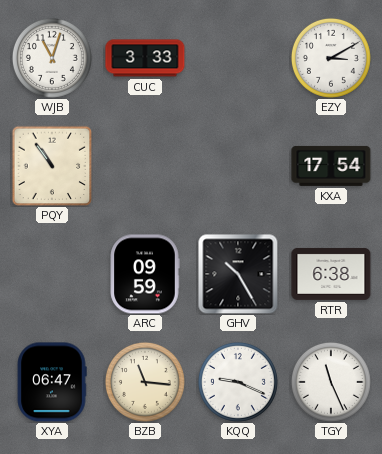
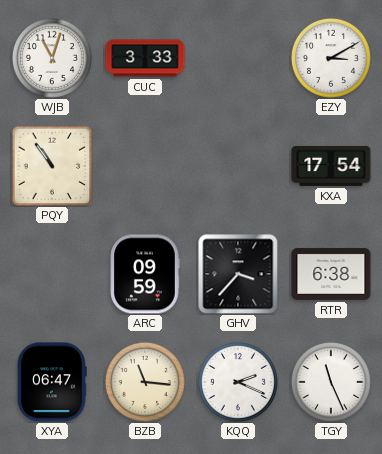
GHV: 10:25 -> 3:37 (238, 274)
KQQ: 9:19 -> 2:19 (238, 382)
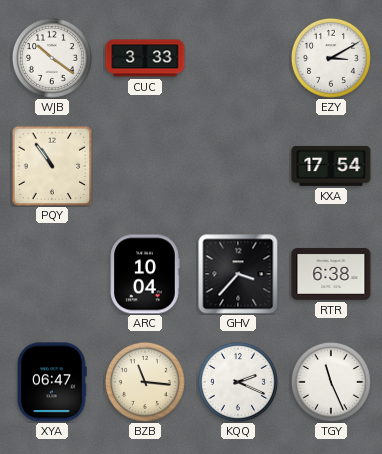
WJB: 11:03 -> 10:21 (52, 58)
ARC: 09:59 -> 10:04 (145, 274)
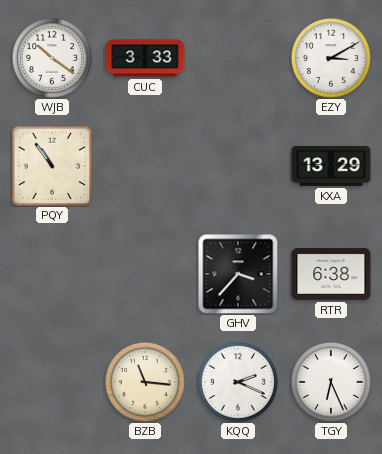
KXA: 17:54 -> 13:29 (331, 166)
ARC: 10:04 -> none (145, 274)
XYA: 06:47 -> none (52, 382)
TGY: 11:26 -> 6:26 (331, 382)
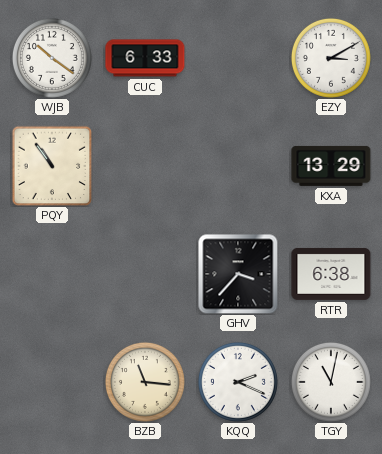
CUC: 3:33 -> 6:33 (145, 58)
TGY: 6:26 -> 11:02 (331, 382)
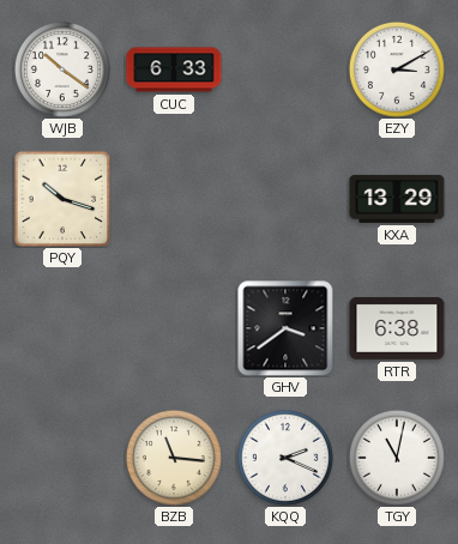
PQY: 10:54 -> 10:18 (62, 199)
GHV: 3:37 -> 3:39 (285, 328)
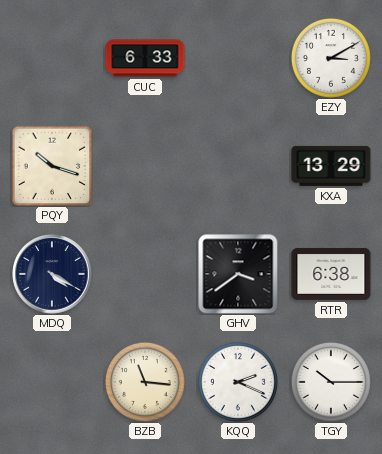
WJB: 10:21 -> none (62, 69)
MDQ: none -> 4:20 (52, 274)
TGY: 11:02 -> 10:15 (331, 382)
